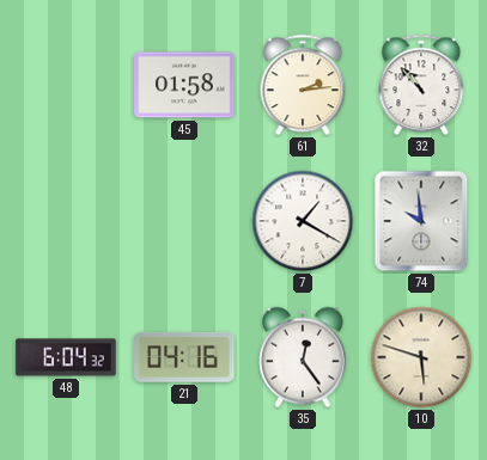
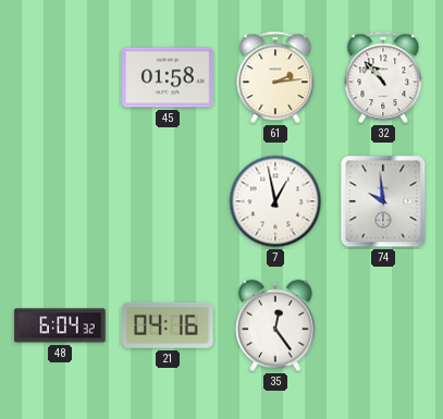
7: 1:20 -> 12:58 (275, 201)
10: 5:48 -> none (421, 357)
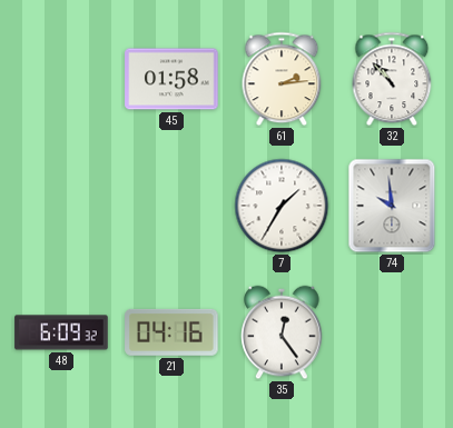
7: 12:58 -> 1:35 (282, 206)
48: 6:04 -> 6:09 (61, 332)
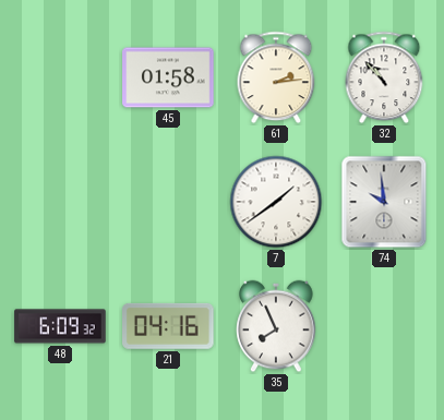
7: 1:35 -> 1:39 (276, 202)
35: 12:24 -> 7:56 (276, 326)
